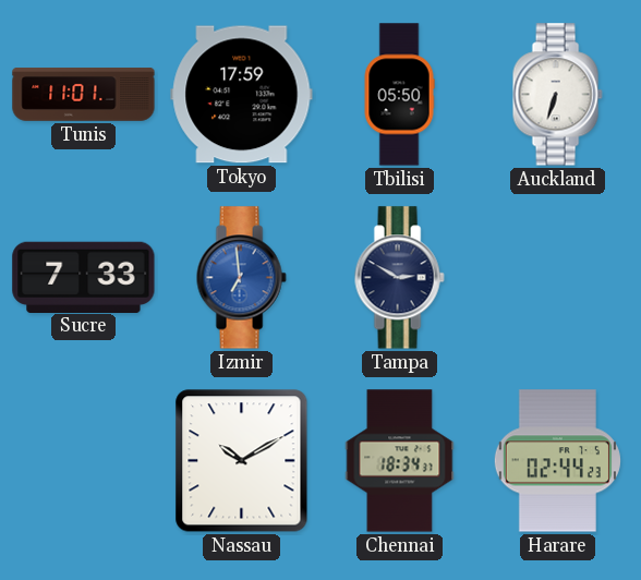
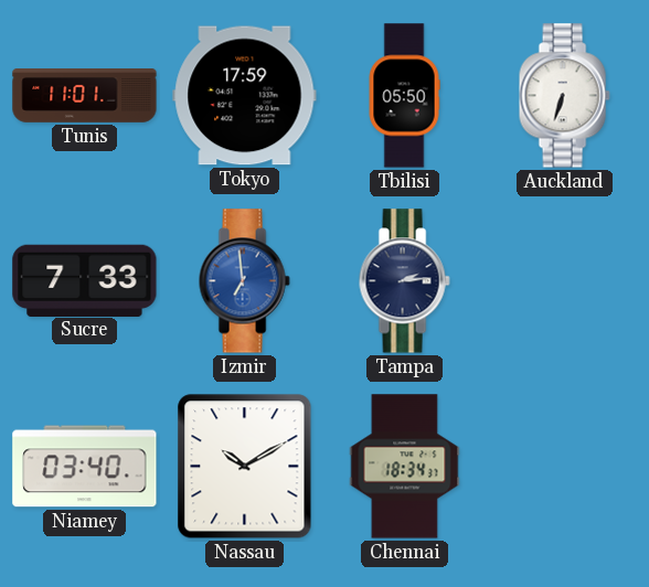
Tampa: 2:50 -> 2:14 (404, 281)
Niamey: none -> 03:40 (85, 467)
Harare: 02:44 -> none (557, 461)
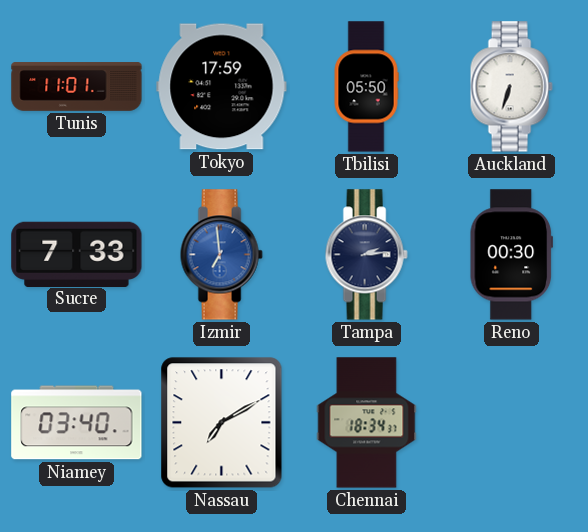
Reno: none -> 00:30 (511, 255)
Nassau: 10:10 -> 7:10 (222, 423)
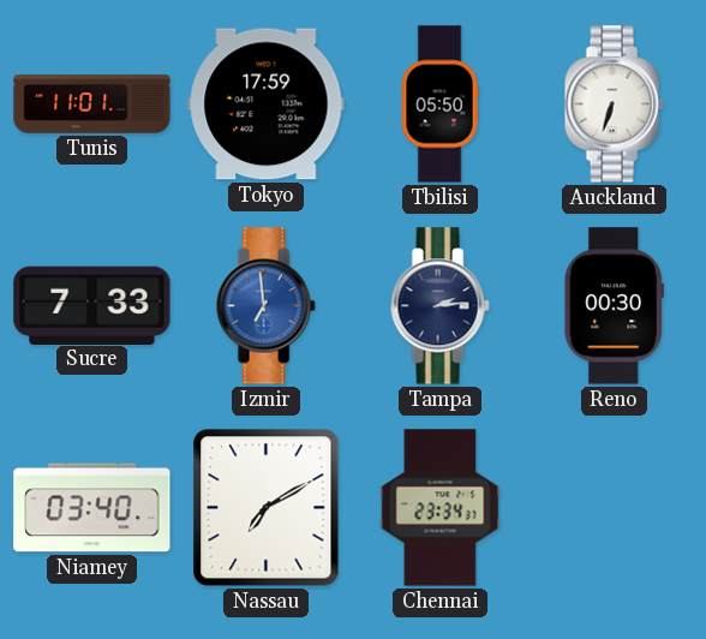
Chennai: 18:34 -> 23:34 (441, 508)
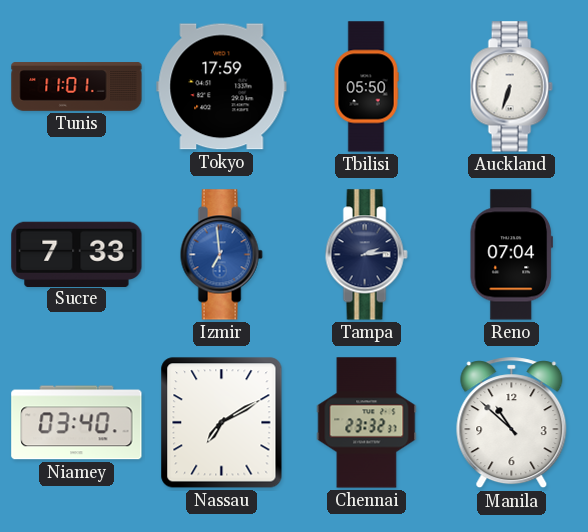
Reno: 00:30 -> 07:04 (511, 255)
Chennai: 23:34 -> 23:32 (367, 423)
Manila: none -> 10:52 (512, 423)
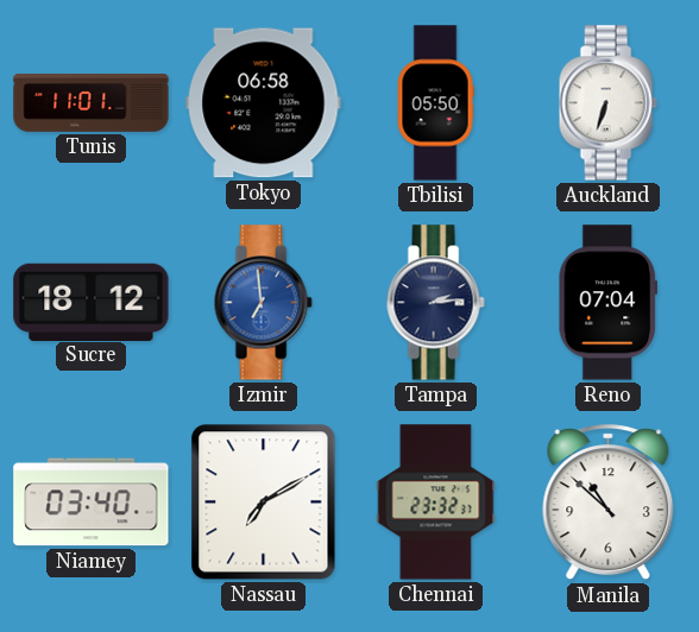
Tokyo: 17:59 -> 06:58 (264, 103)
Sucre: 7:33 -> 18:12 (92, 302)
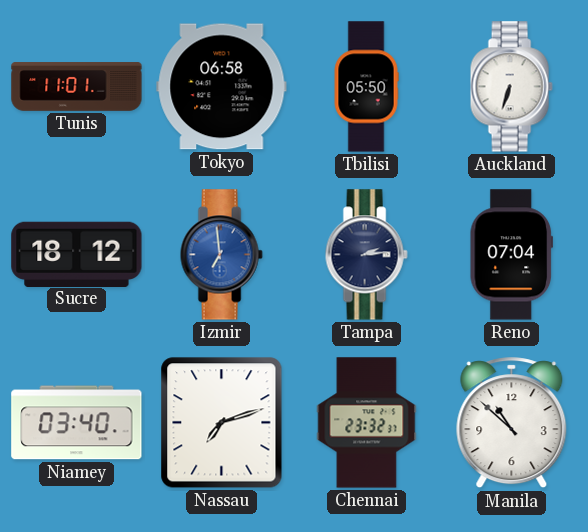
Nassau: 7:10 -> 7:12 (222, 423)
